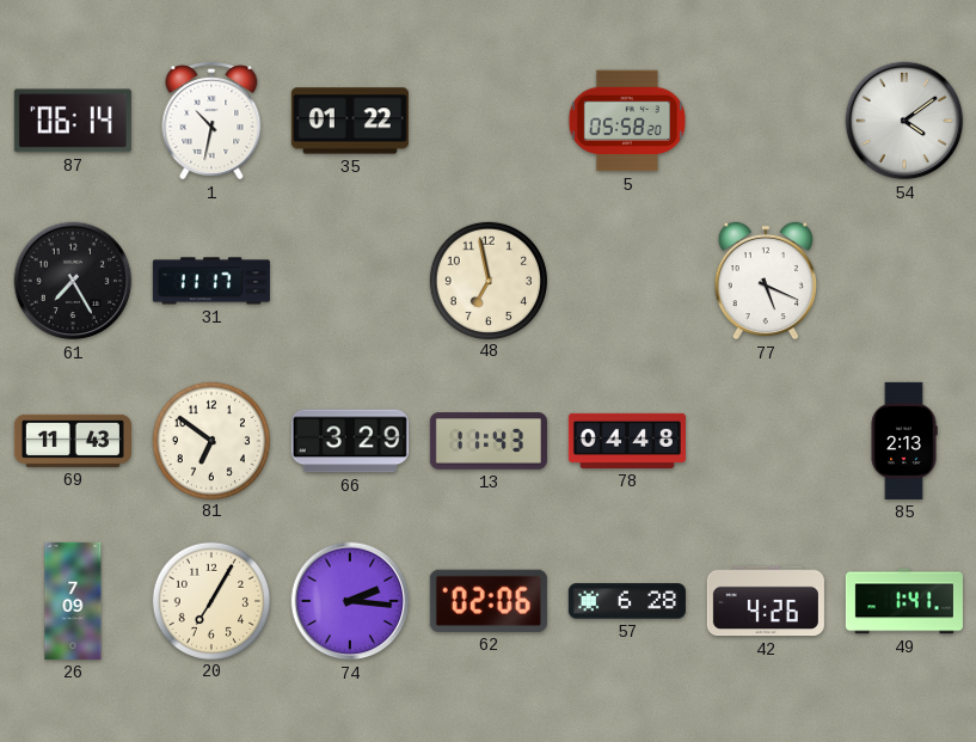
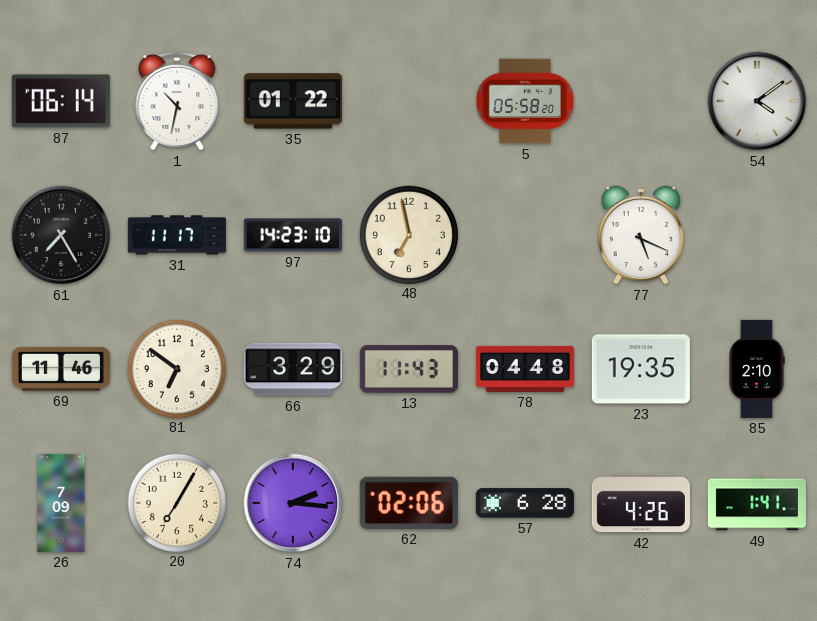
97: none -> 14:23 (293, 235)
69: 11:43 -> 11:46 (61, 369)
23: none -> 19:35 (641, 369)
85: 2:13 -> 2:10 (757, 369)
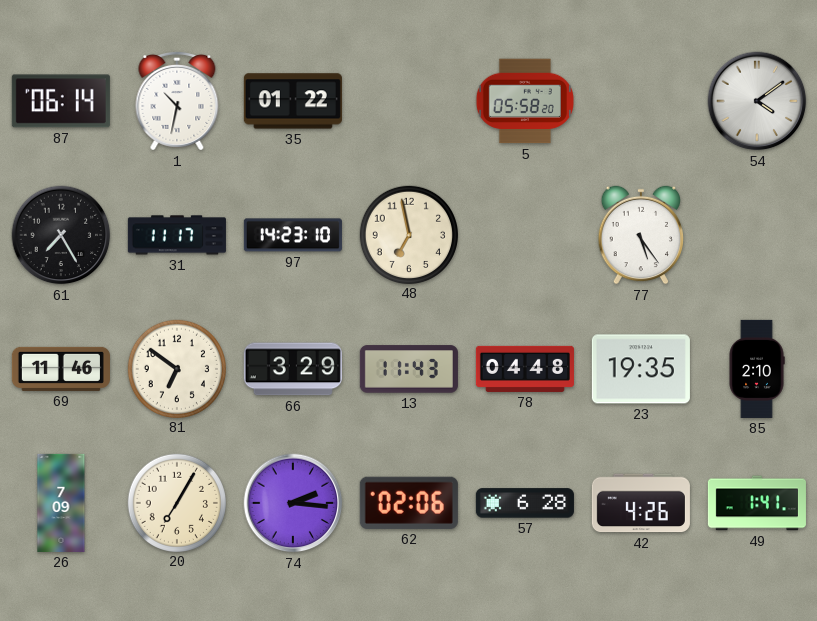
77: 5:19 -> 5:24 (641, 235)
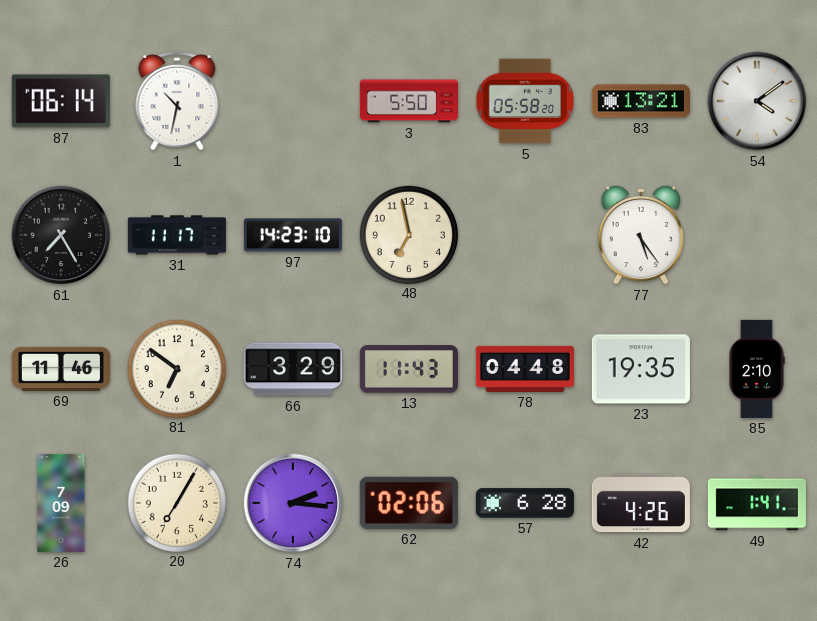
35: 01:22 -> none (293, 101)
3: none -> 5:50 (409, 101)
83: none -> 13:21 (641, 101)
